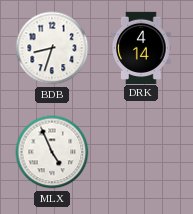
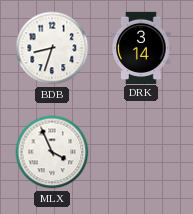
DRK: 4:14 -> 3:14 (141, 47)
MLX: 4:56 -> 3:56 (52, 152)
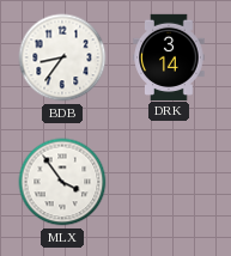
BDB: 8:33 -> 8:36 (62, 57)
MLX: 3:56 -> 3:54 (62, 182)
